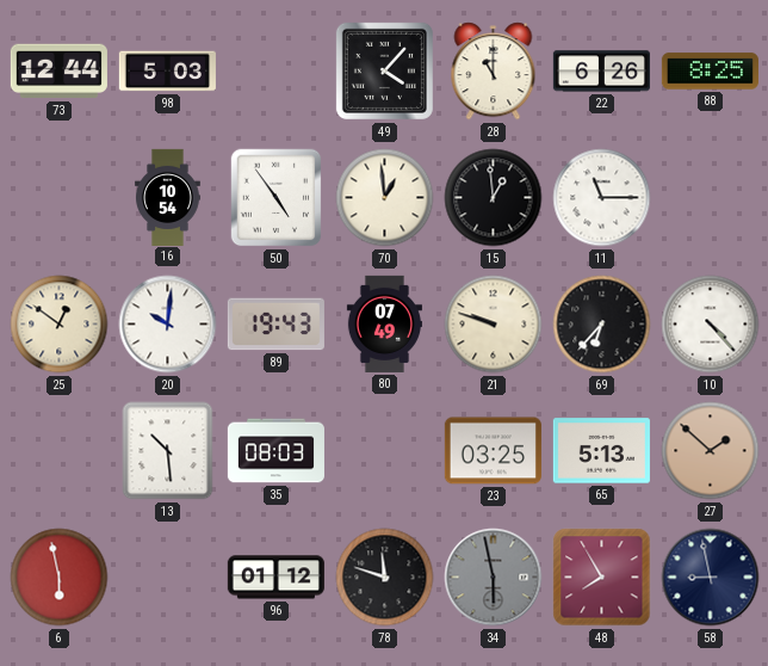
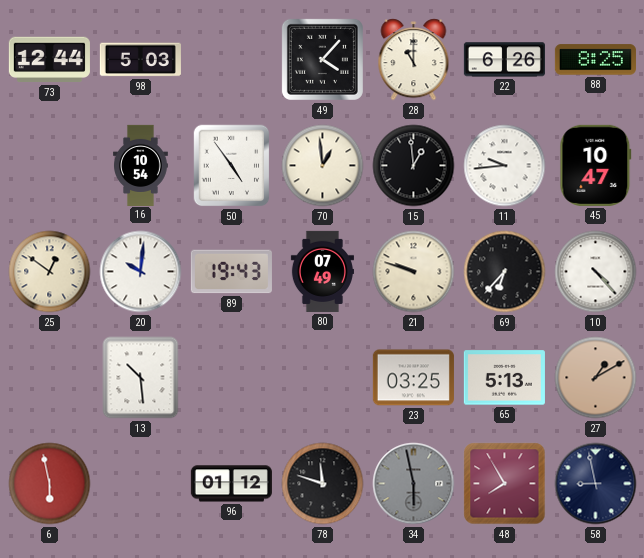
11: 11:15 -> 9:44 (505, 166)
45: none -> 10:47 (596, 165)
35: 08:03 -> none (275, 451)
27: 1:52 -> 1:10 (596, 378)
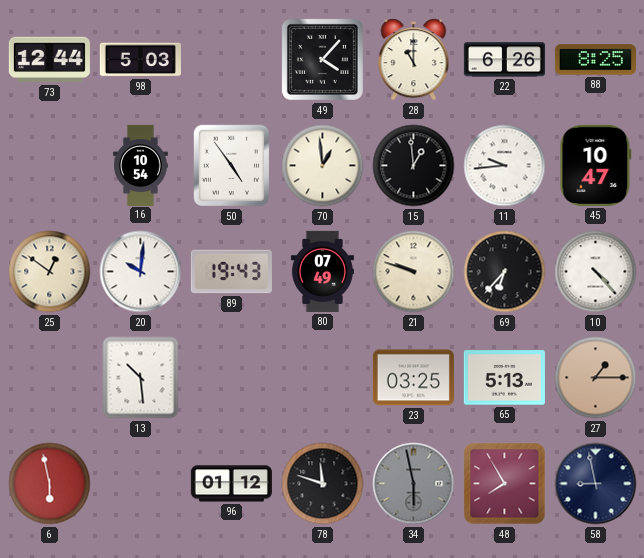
27: 1:10 -> 1:15 (596, 378)
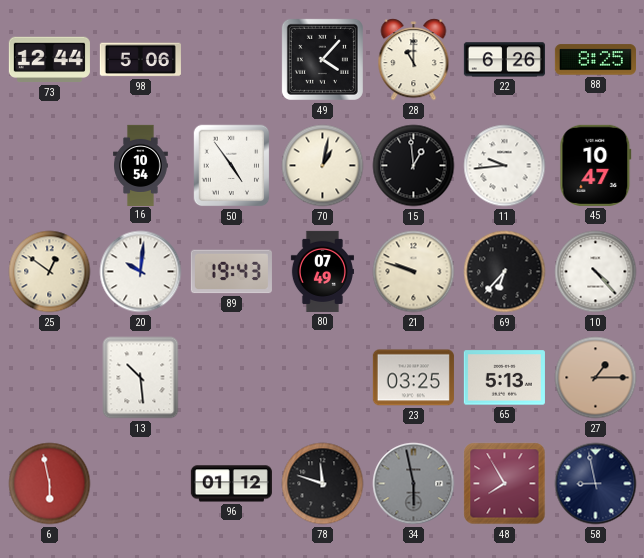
98: 5:03 -> 5:06 (140, 60)
70: 12:59 -> 1:02 (323, 166)
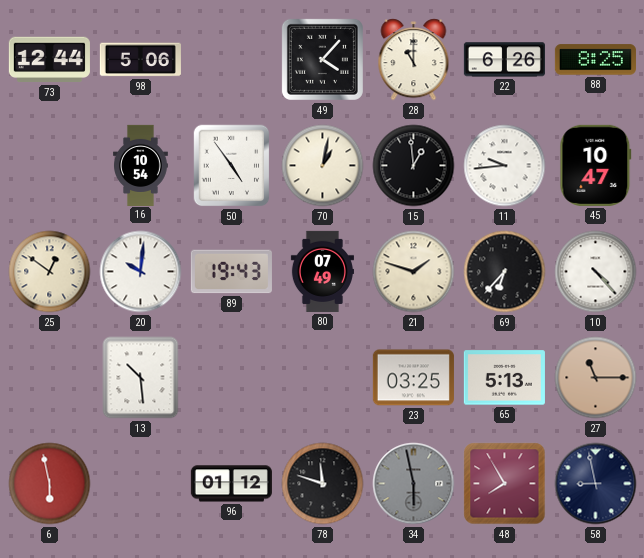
21: 9:48 -> 1:48 (414, 272)
27: 1:15 -> 11:15 (596, 378)
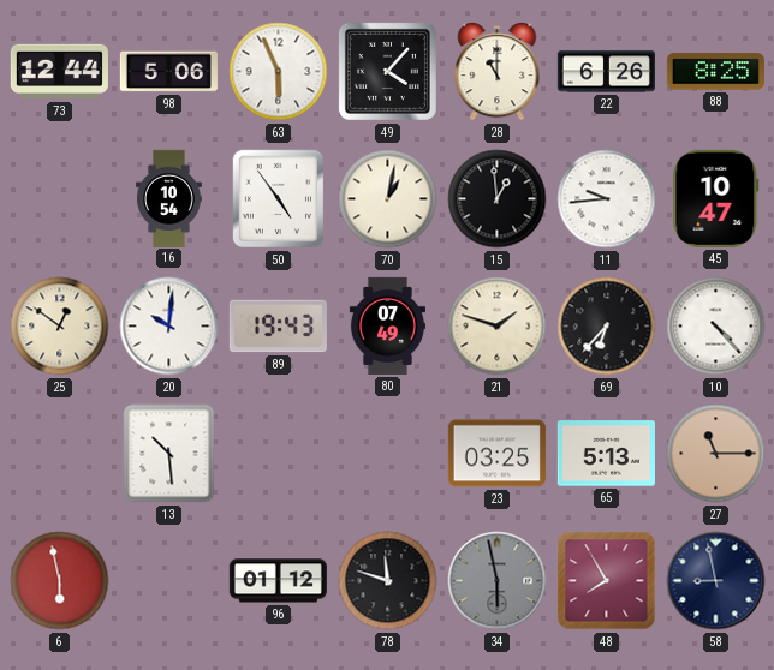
63: none -> 5:56 (279, 72)
